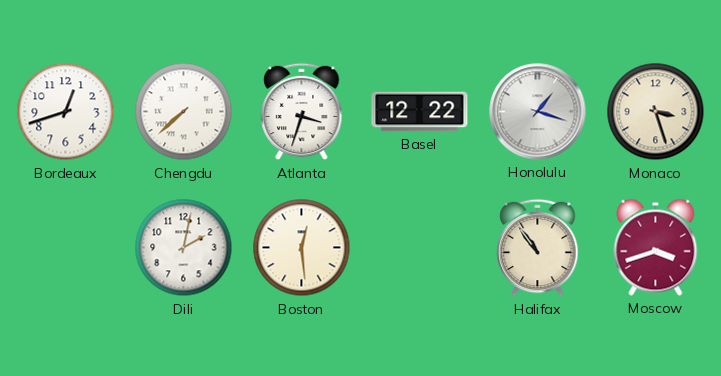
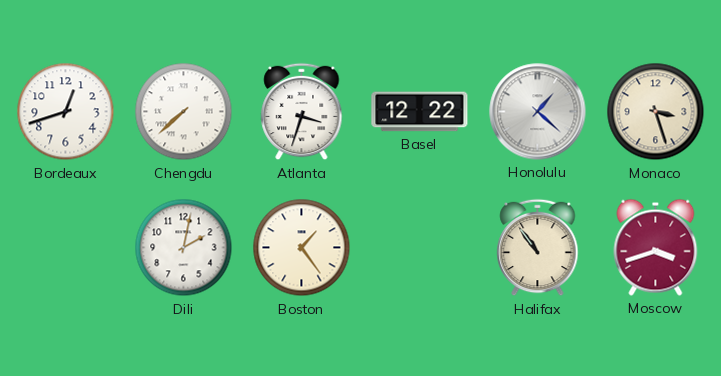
Honolulu: 1:18 -> 1:22 (538, 112)
Boston: 12:29 -> 1:24 (302, 248)
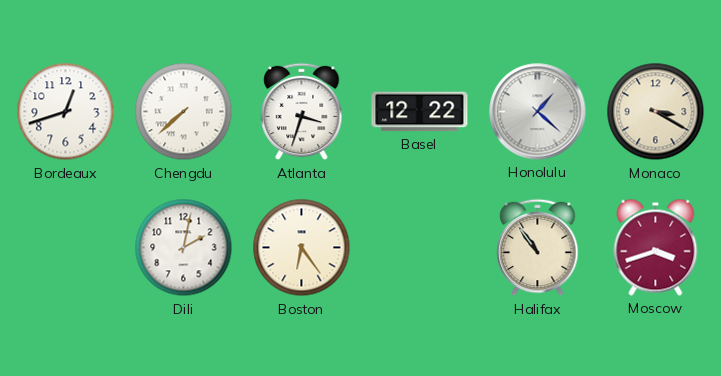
Monaco: 3:27 -> 3:20 (656, 112)
Boston: 1:24 -> 6:24 (302, 248)
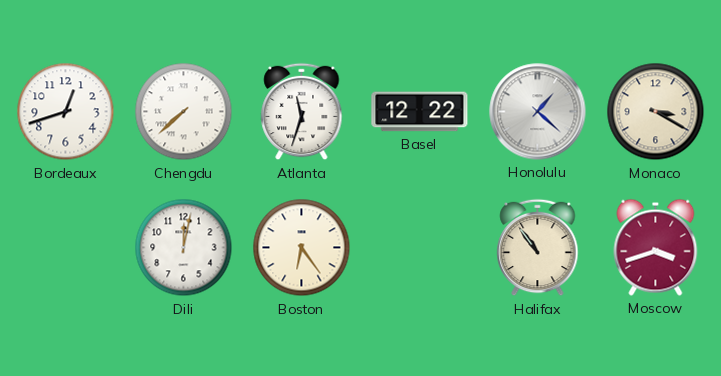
Atlanta: 3:33 -> 11:33 (302, 112)
Dili: 2:02 -> 12:02 (184, 248)
